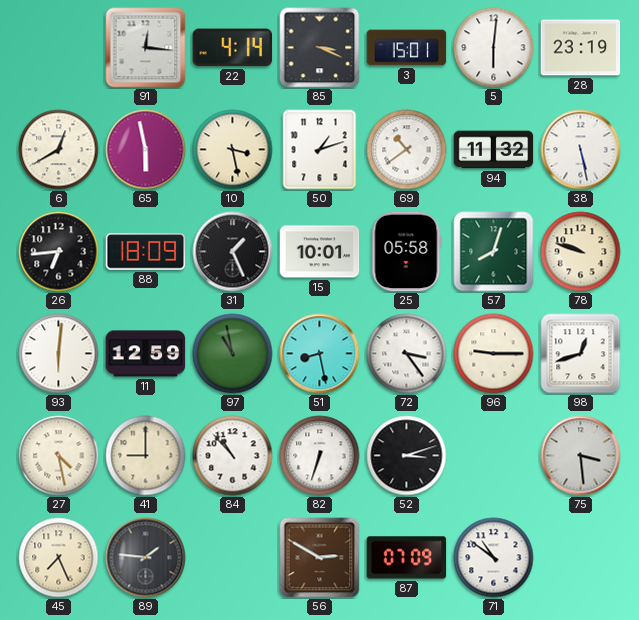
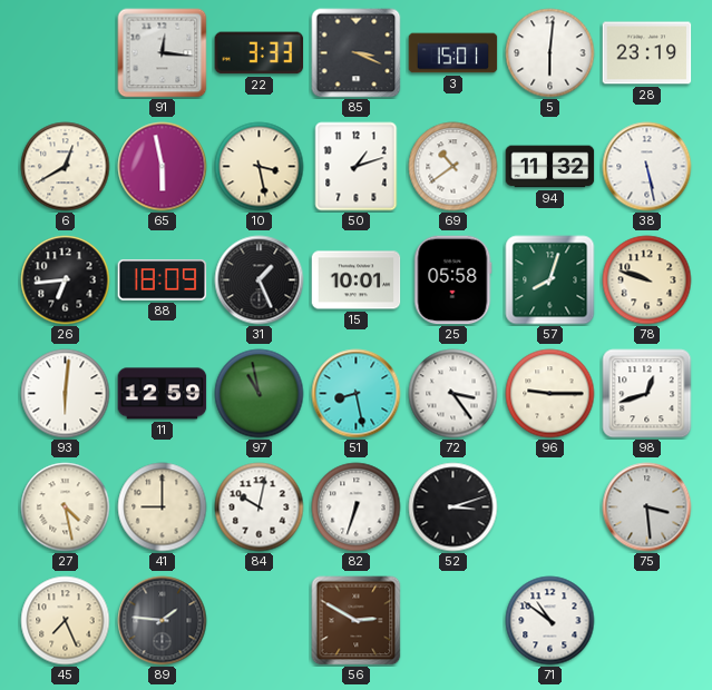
22: 4:14 -> 3:33 (260, 53)
84: 10:53 -> 10:02 (260, 507)
87: 07:09 -> none (407, 558)
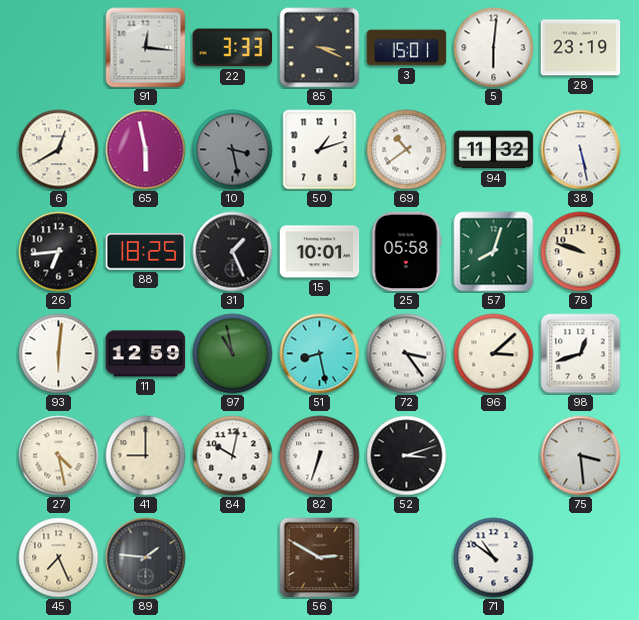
10 dial: cream -> grey (233, 150)
88: 18:09 -> 18:25 (146, 252)
96: 9:15 -> 3:08 (494, 354)
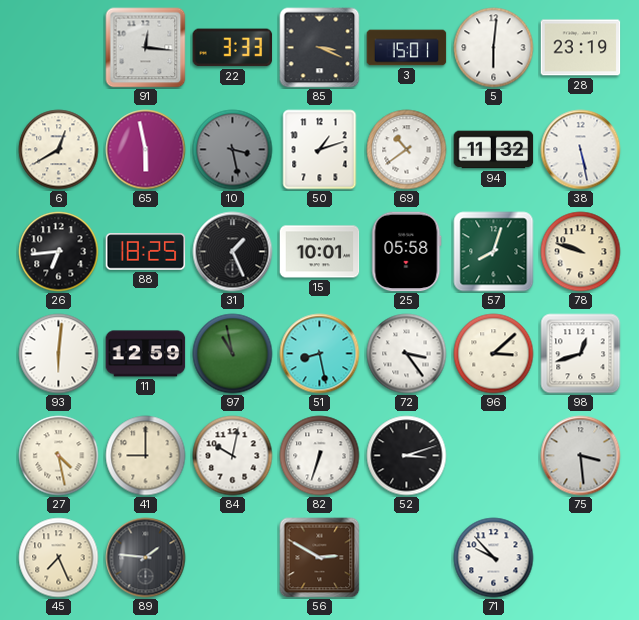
71: 10:51 -> 9:53 (494, 558)
